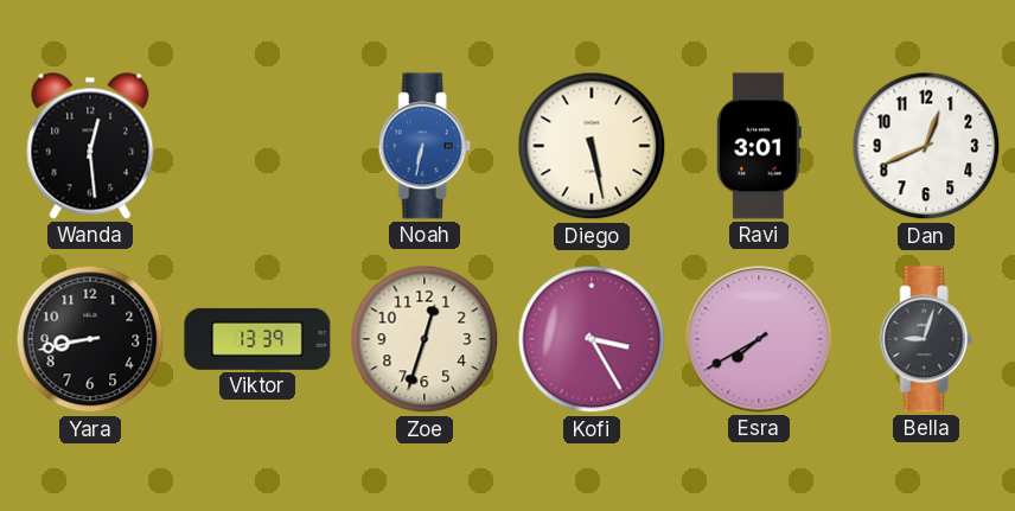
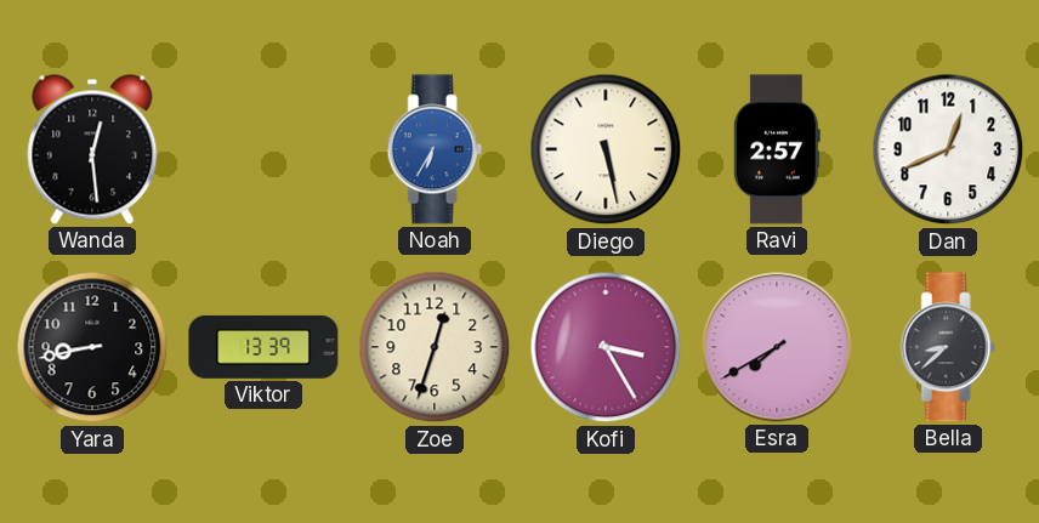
Noah: 6:32 -> 6:35 (435, 149)
Ravi: 3:01 -> 2:57 (777, 149)
Bella: 9:03 -> 8:38 (948, 347)
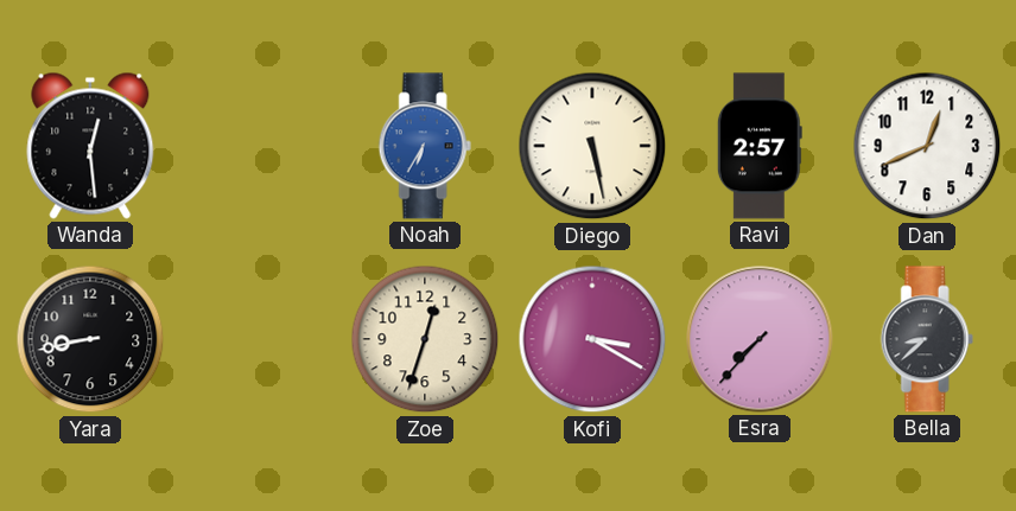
Viktor: 13:39 -> none (263, 347)
Kofi: 3:25 -> 3:20 (592, 339)
Esra: 7:40 -> 7:37 (760, 339)
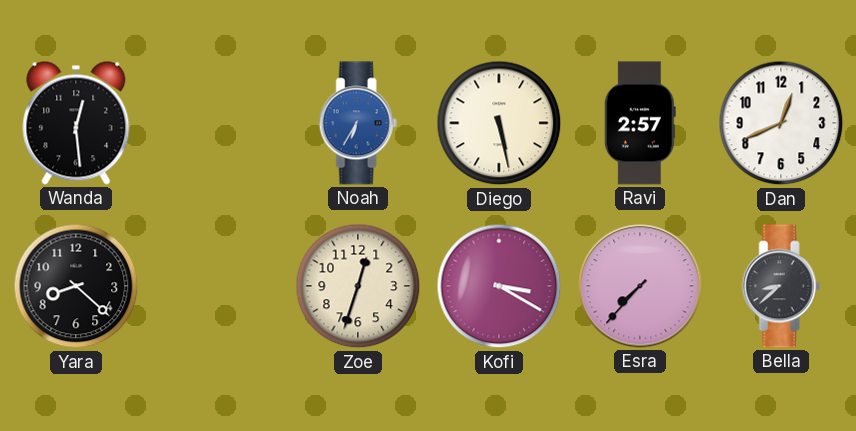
Yara: 8:43 -> 8:22 (76, 286)
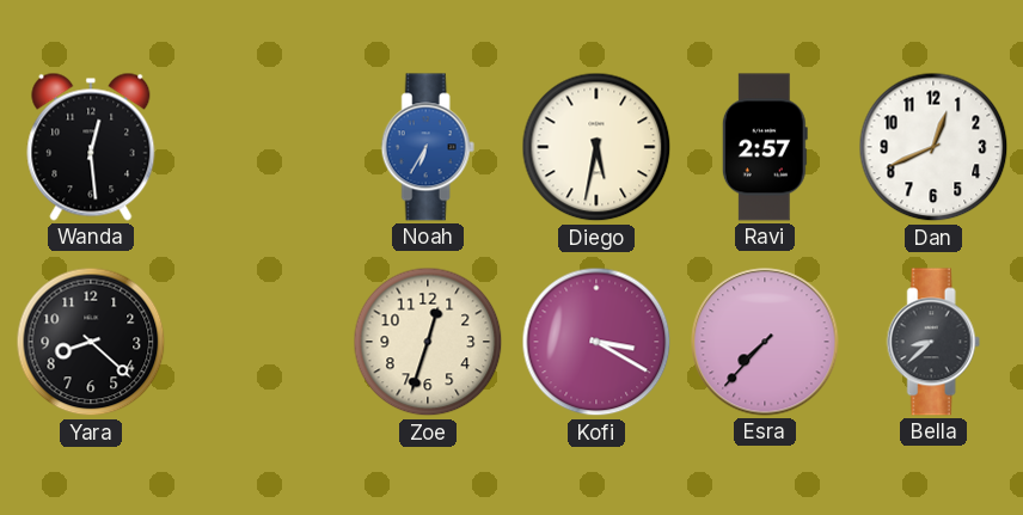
Diego: 5:28 -> 5:32 (596, 147)
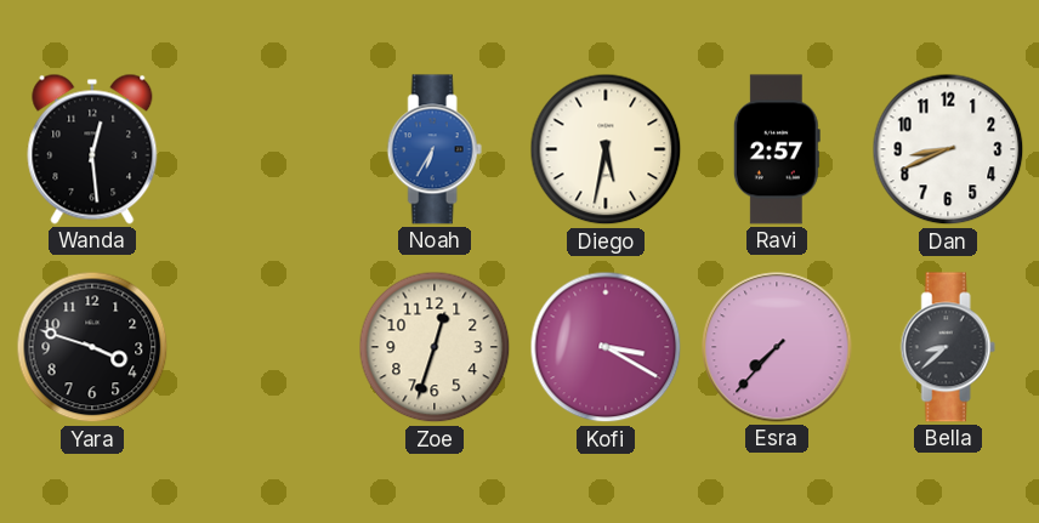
Dan: 12:41 -> 8:41 (948, 149)
Yara: 8:22 -> 3:48 (92, 347)
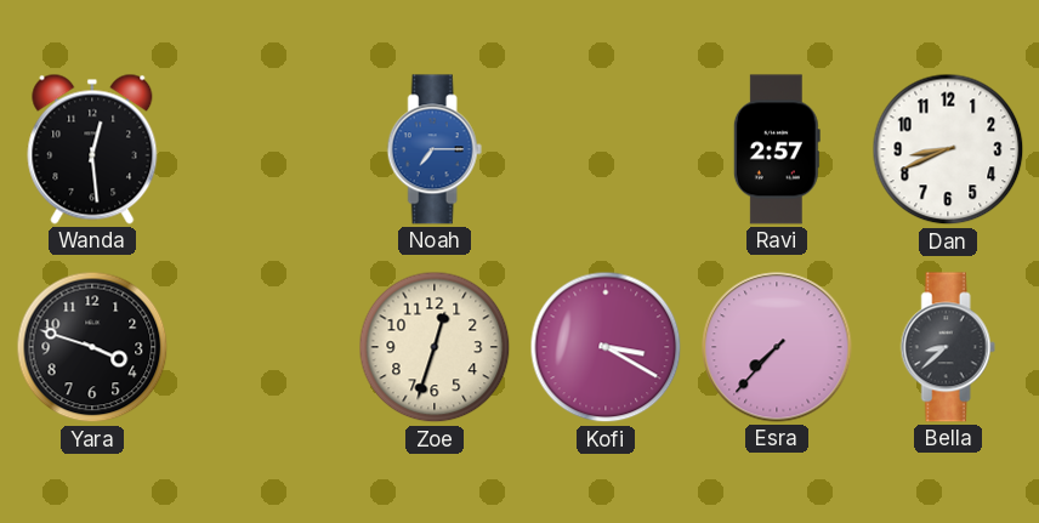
Noah: 6:35 -> 7:15 (435, 149)
Diego: 5:32 -> none (606, 149)
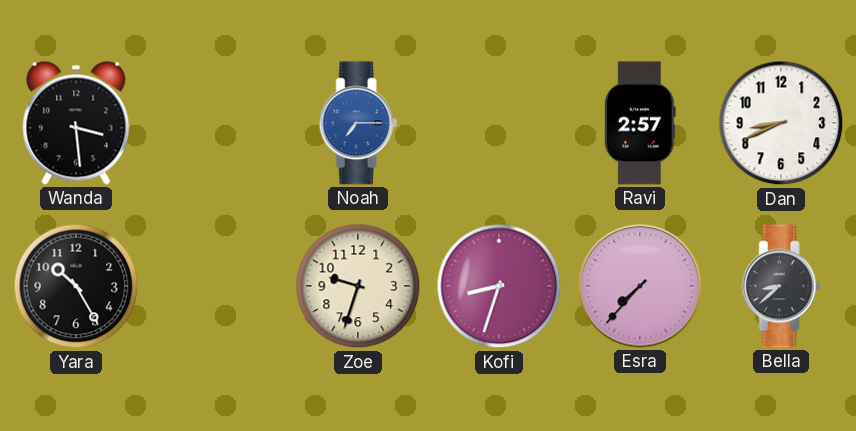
Wanda: 12:29 -> 3:29 (76, 123)
Yara: 3:48 -> 10:25 (76, 286)
Zoe: 12:33 -> 9:33 (358, 286)
Kofi: 3:20 -> 8:33 (499, 286)
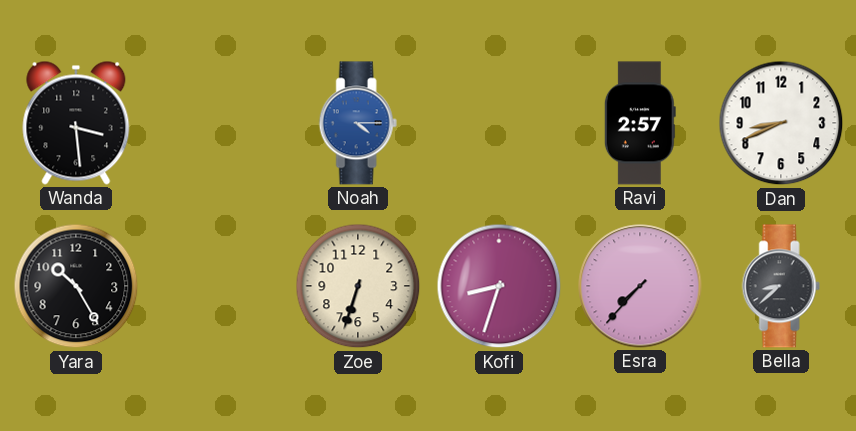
Noah: 7:15 -> 4:15 (358, 123)
Zoe: 9:33 -> 6:33 (358, 286)
